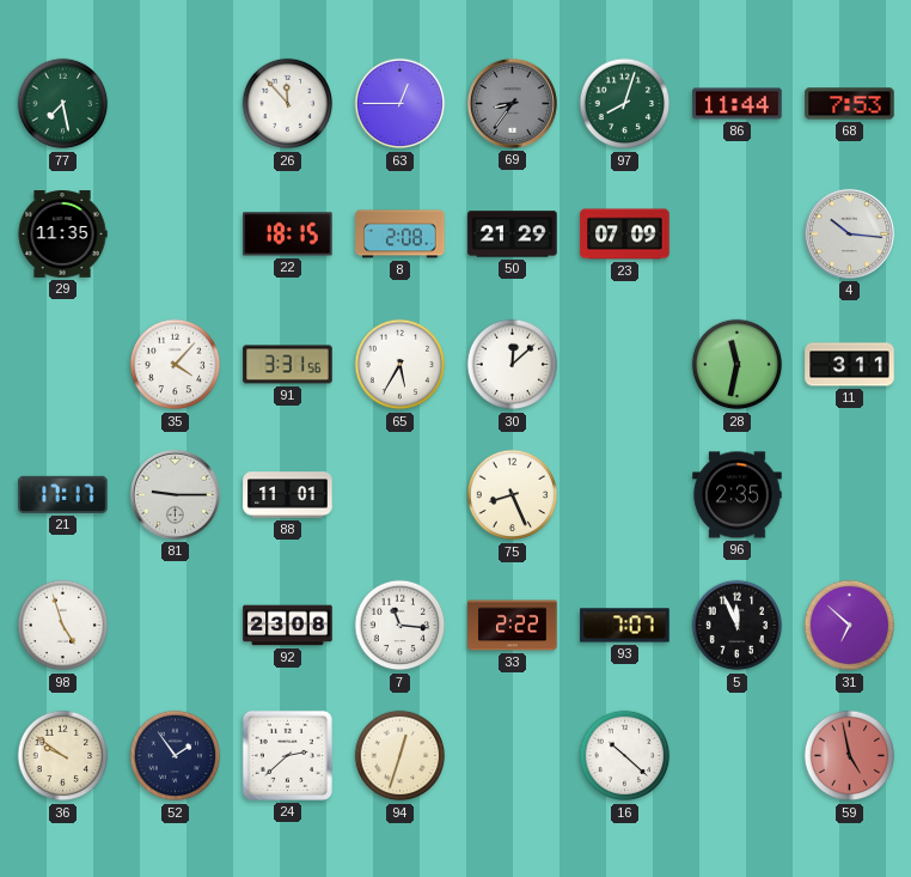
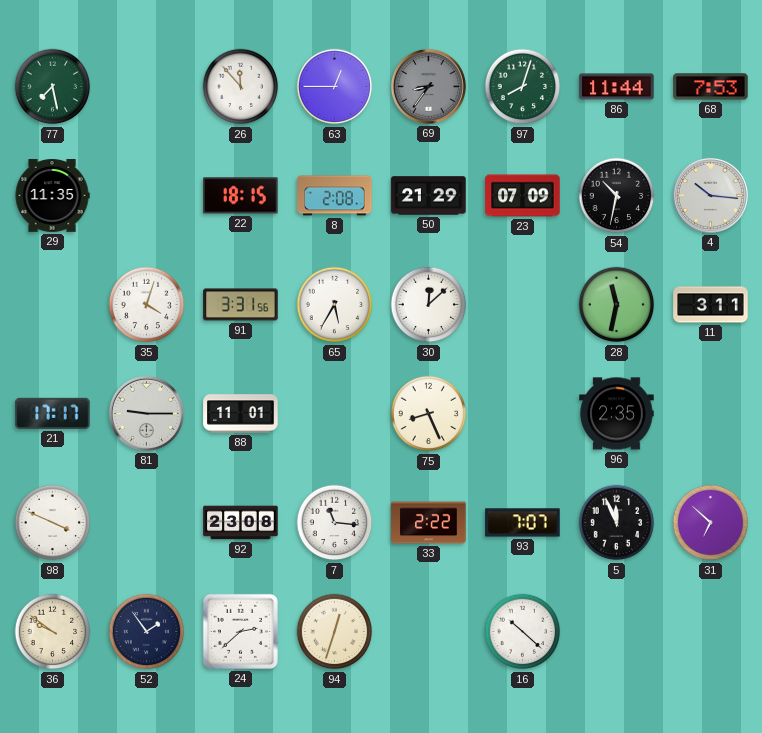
54: none -> 10:32 (617, 196)
35: 4:07 -> 4:03 (147, 305)
98: 4:57 -> 3:49 (53, 523)
59: 4:58 -> none (850, 756)
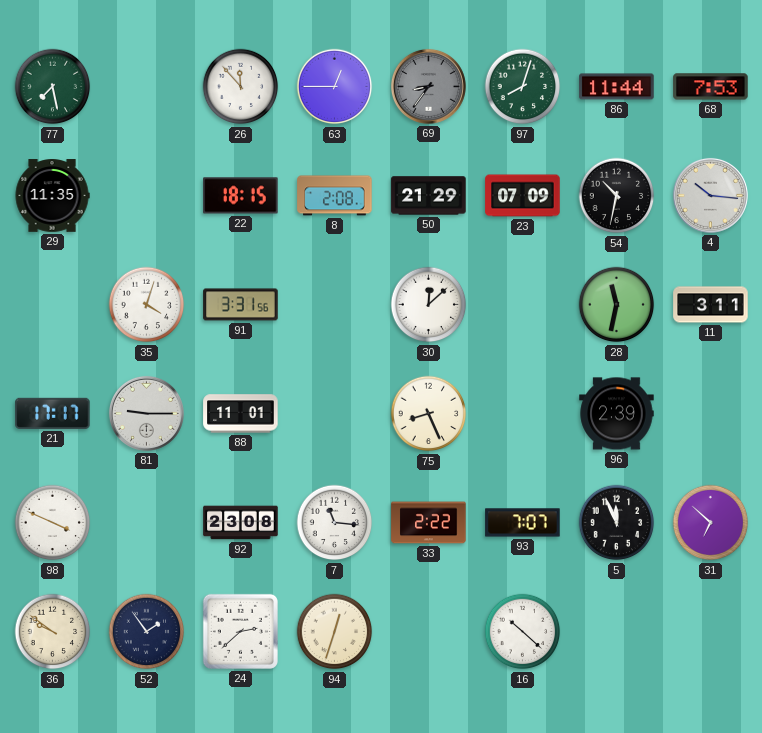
65: 5:35 -> none (335, 305)
96: 2:35 -> 2:39 (617, 414)
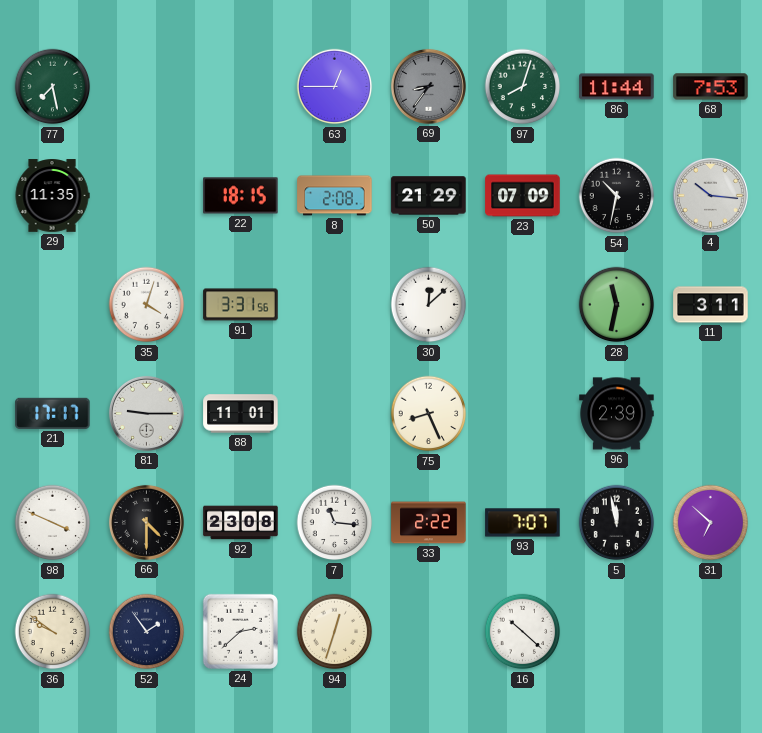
26: 11:53 -> none (241, 87)
66: none -> 4:30 (146, 522)
5: 11:56 -> 11:58 (617, 523)
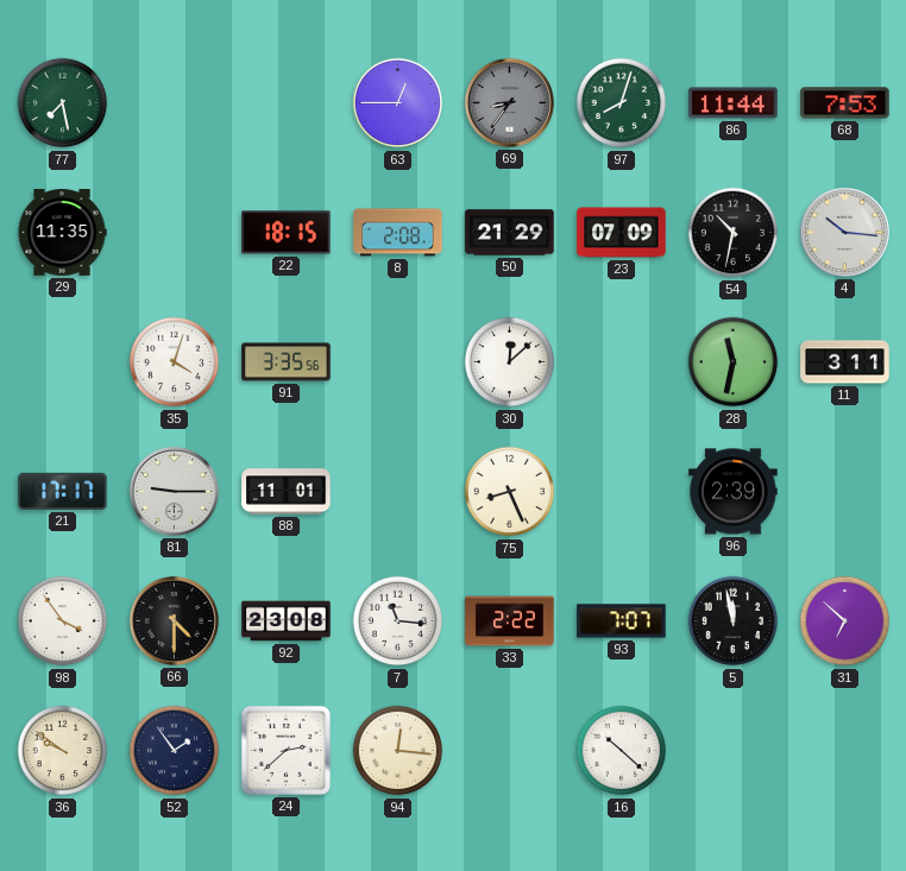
91: 3:31 -> 3:35 (287, 362)
98: 3:49 -> 3:54 (63, 621)
94: 12:33 -> 12:16 (398, 751)
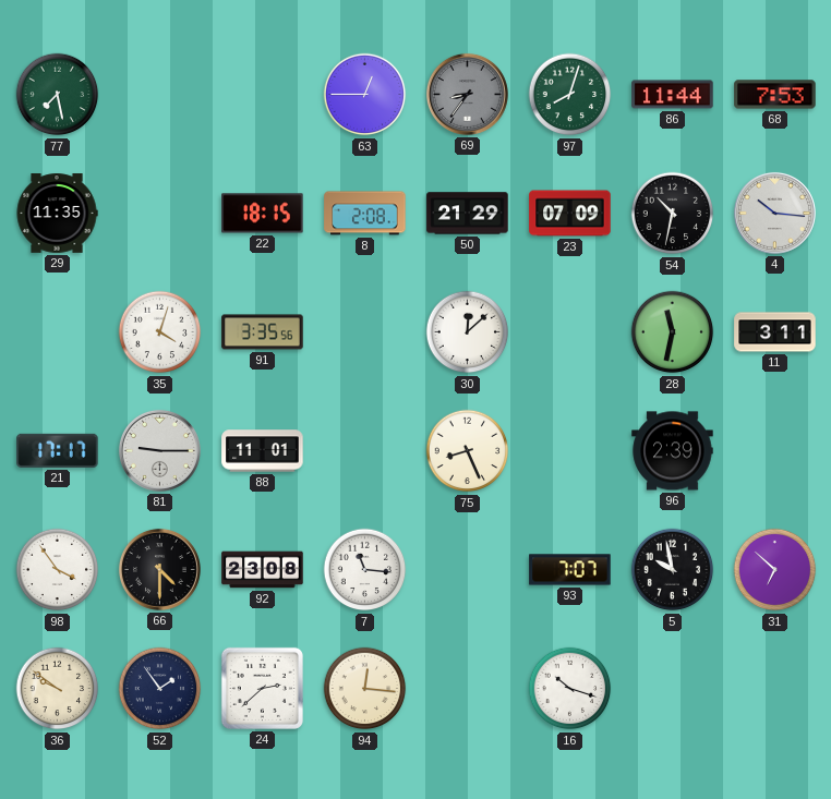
33: 2:22 -> none (510, 621)
5: 11:58 -> 9:58 (673, 570)
16: 10:22 -> 10:18 (570, 689)
